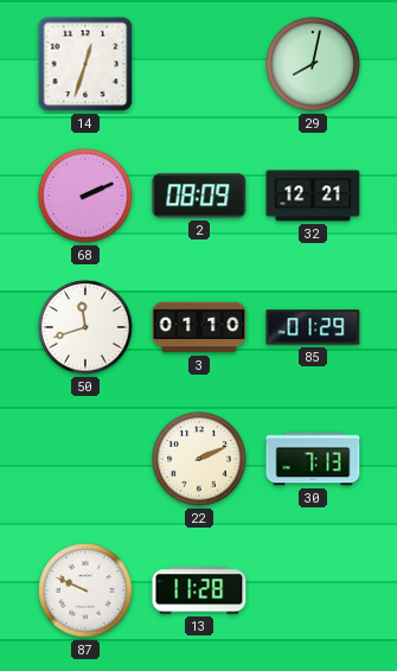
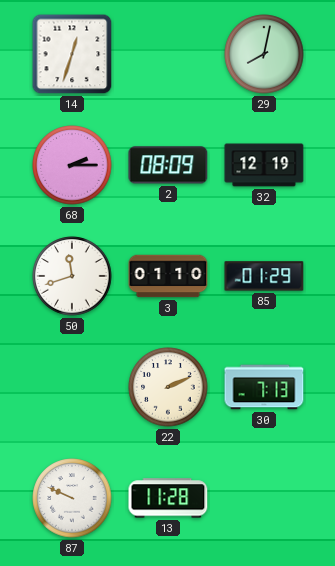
68: 2:11 -> 2:15 (72, 165)
32: 12:21 -> 12:19 (264, 165)
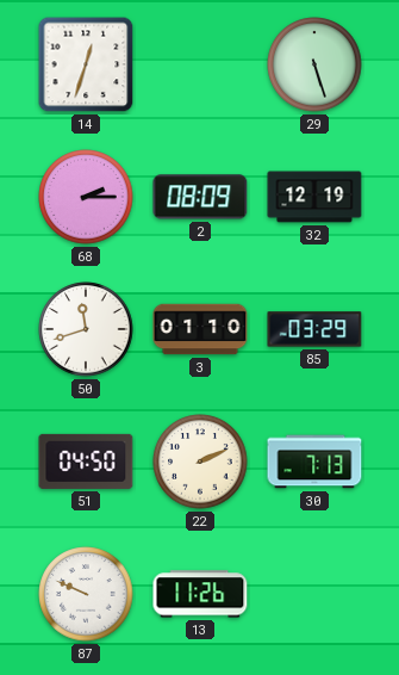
29: 8:02 -> 5:27 (314, 64)
85: 01:29 -> 03:29 (314, 329)
51: none -> 04:50 (86, 462)
13: 11:28 -> 11:26 (200, 594)
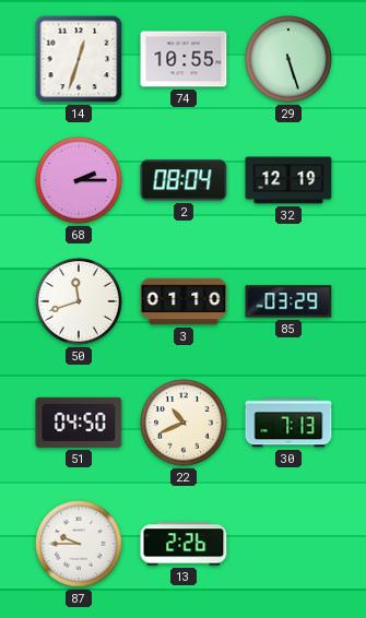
74: none -> 10:55 (184, 59)
2: 08:09 -> 08:04 (184, 180)
22: 2:11 -> 10:41 (184, 423)
87: 9:49 -> 9:45 (79, 544)
13: 11:26 -> 2:26 (184, 544)
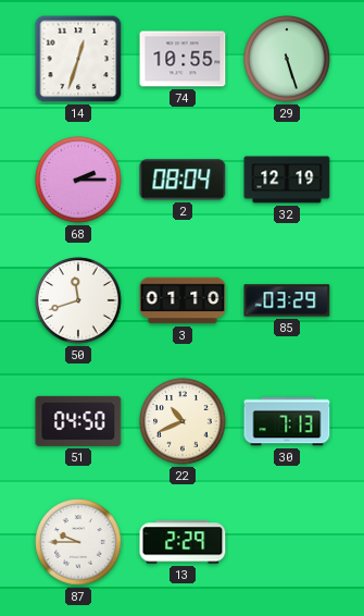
13: 2:26 -> 2:29 (183, 542)
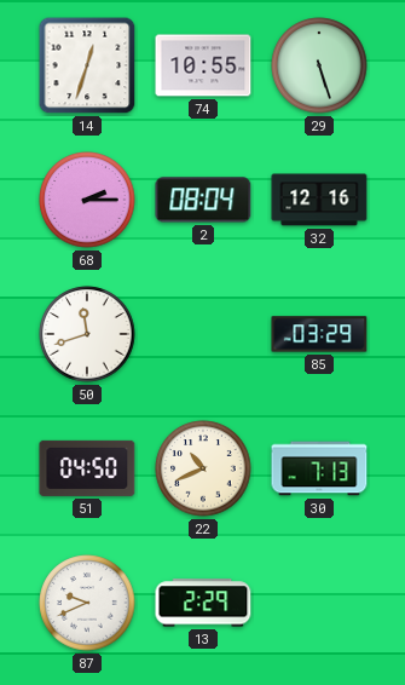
32: 12:19 -> 12:16 (319, 200)
3: 01:10 -> none (183, 300)
87: 9:45 -> 9:41 (87, 603)
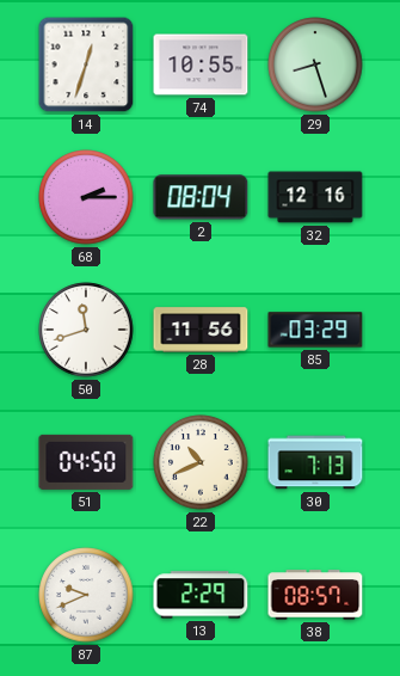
29: 5:27 -> 8:27 (315, 64)
28: none -> 11:56 (201, 330)
38: none -> 08:57 (315, 595)
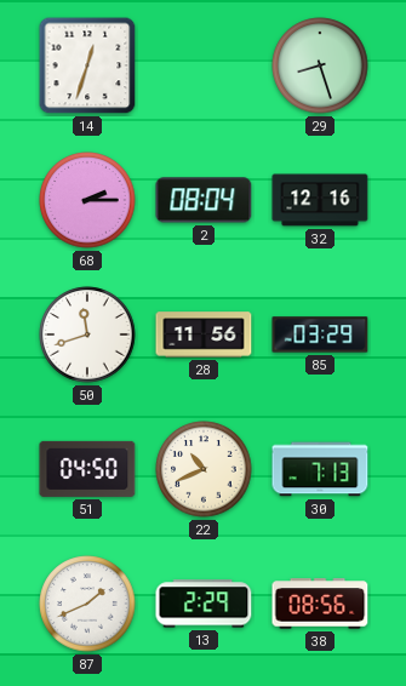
74: 10:55 -> none (201, 64)
87: 9:41 -> 1:41 (87, 604)
38: 08:57 -> 08:56 (320, 604)
